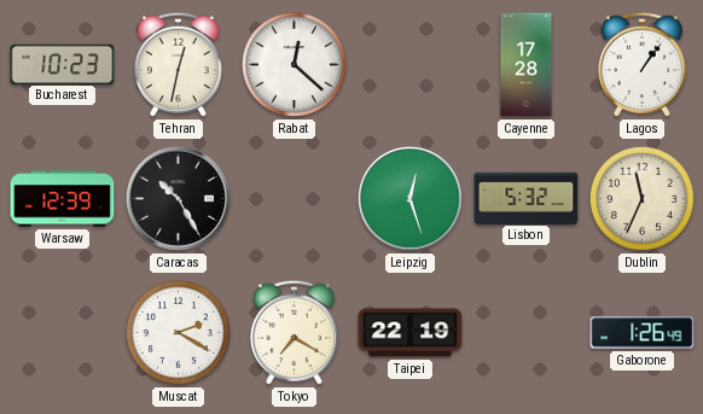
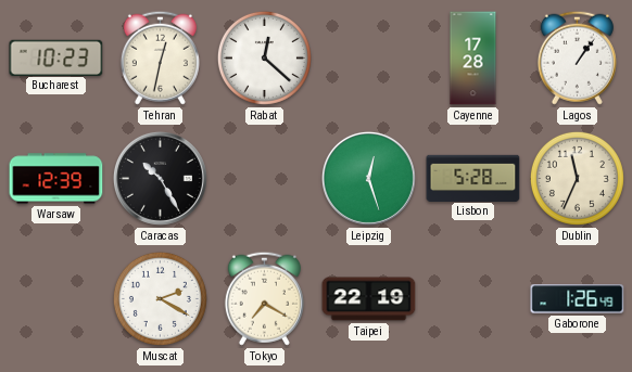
Lisbon: 5:32 -> 5:28 (473, 178)
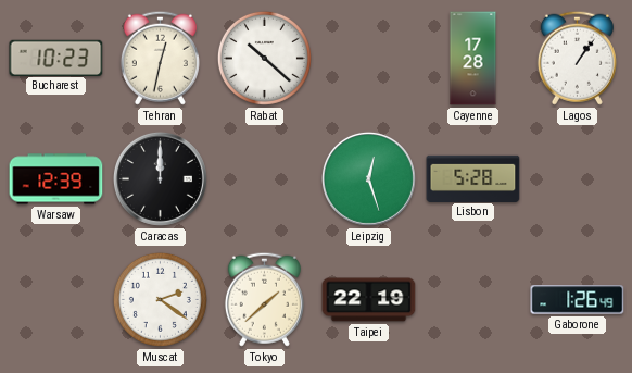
Rabat: 12:22 -> 10:22 (264, 58)
Caracas: 10:25 -> 12:00 (160, 178)
Dublin: 11:34 -> none (577, 178)
Muscat: 2:20 -> 2:21 (160, 299)
Tokyo: 7:20 -> 1:38 (264, 299)
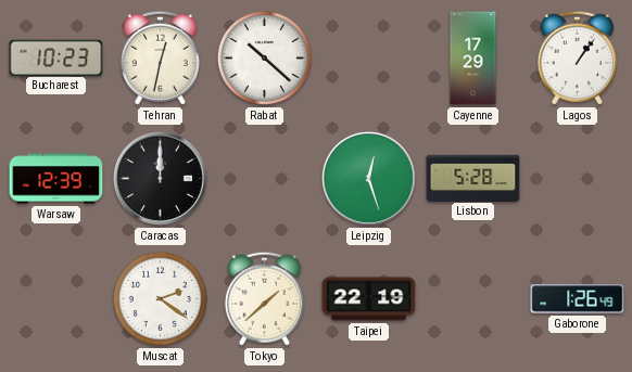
Cayenne: 17:28 -> 17:29 (473, 59)
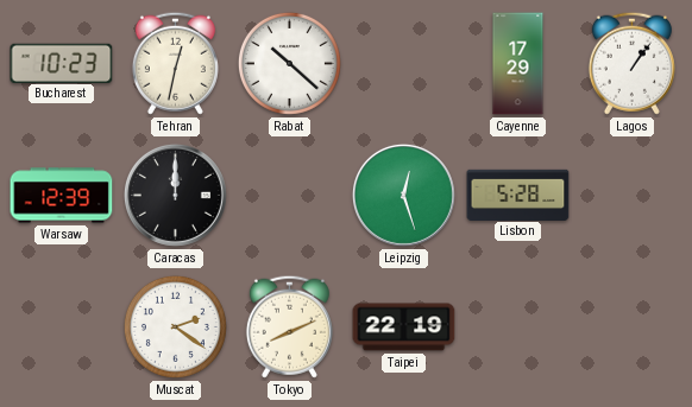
Tokyo: 1:38 -> 8:11 (289, 326)
Gaborone: 1:26 -> none (578, 299)
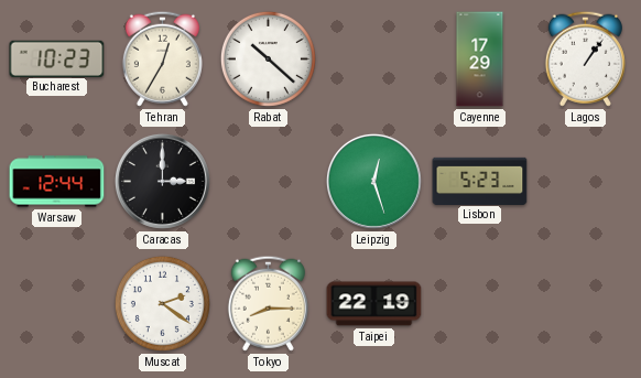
Tehran: 12:32 -> 12:35 (162, 58)
Warsaw: 12:39 -> 12:44 (57, 182)
Caracas: 12:00 -> 3:00 (162, 181)
Lisbon: 5:28 -> 5:23 (480, 181)
Tokyo: 8:11 -> 8:15 (268, 303)
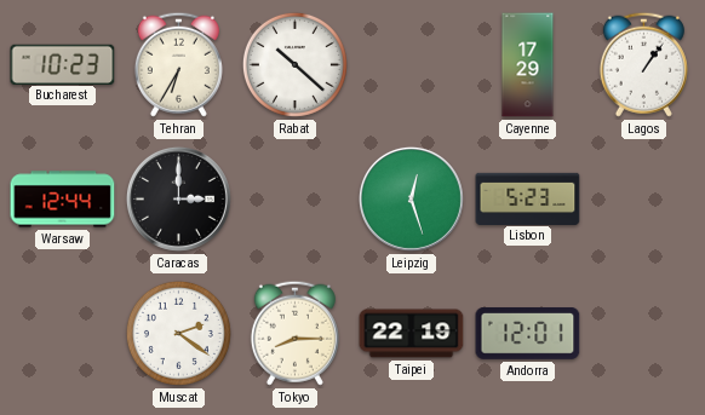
Tehran: 12:35 -> 6:35 (178, 64)
Andorra: none -> 12:01 (528, 334)
